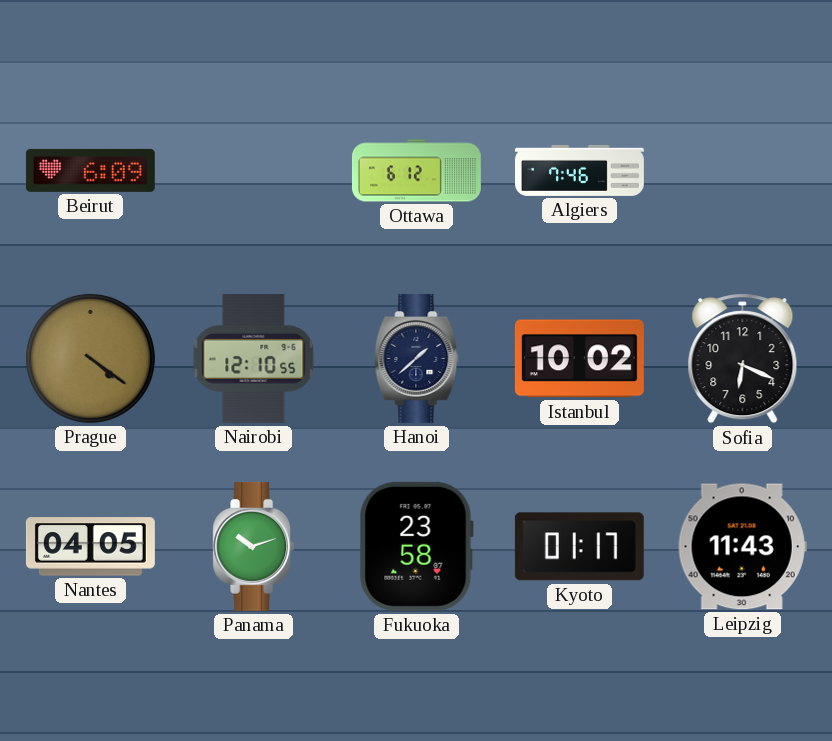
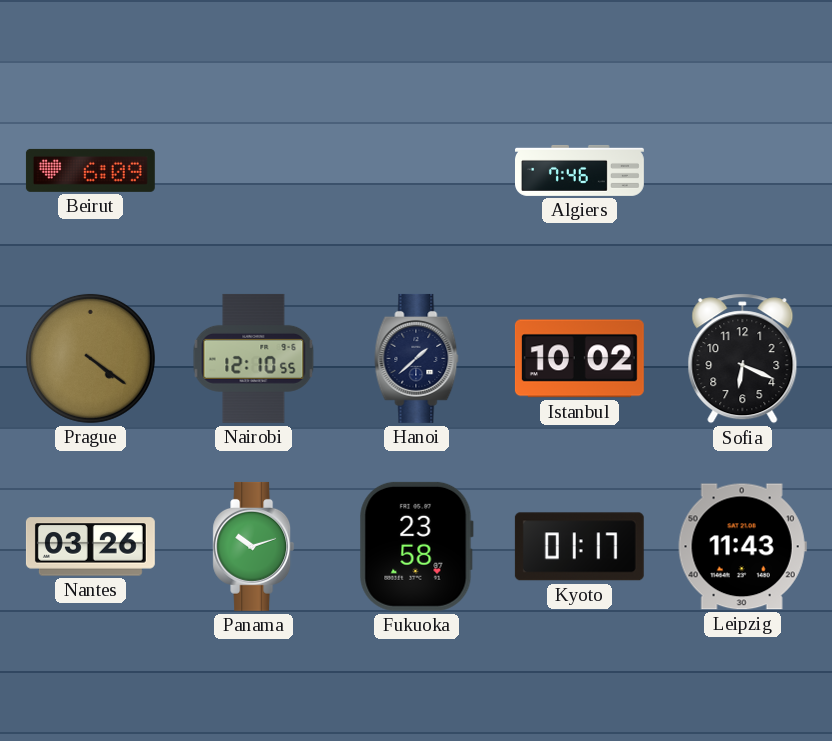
Ottawa: 6:12 -> none (416, 171)
Nantes: 04:05 -> 03:26 (90, 547)
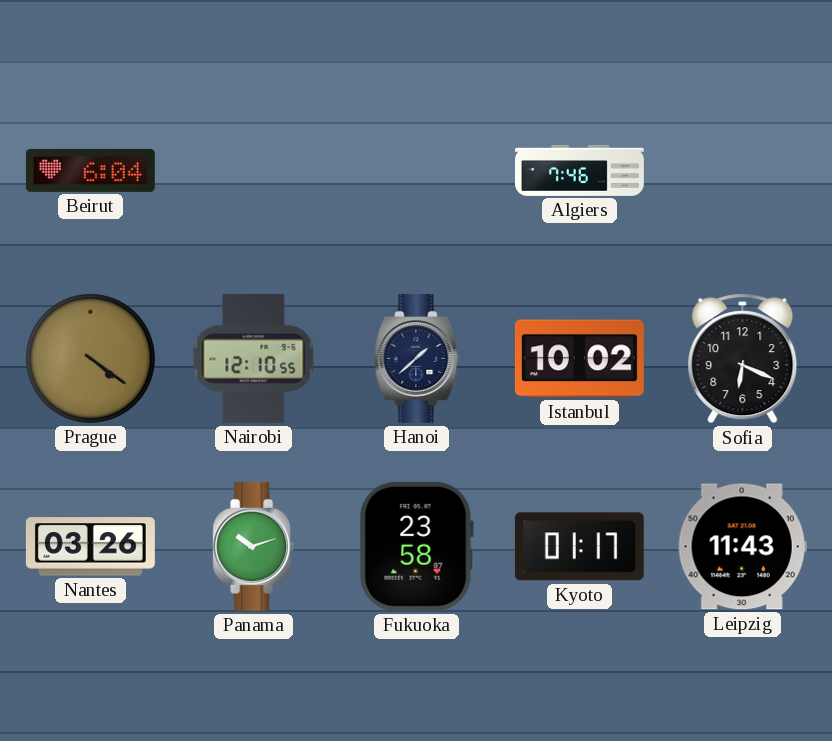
Beirut: 6:09 -> 6:04 (90, 170)
